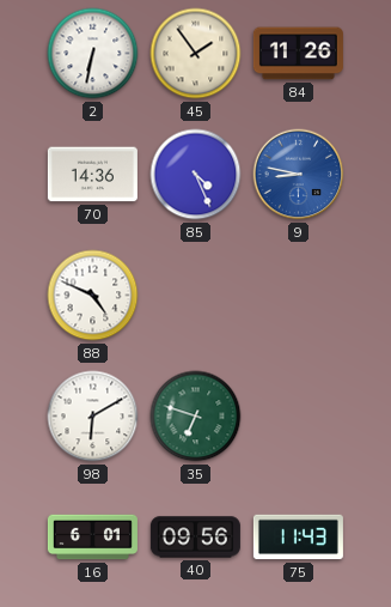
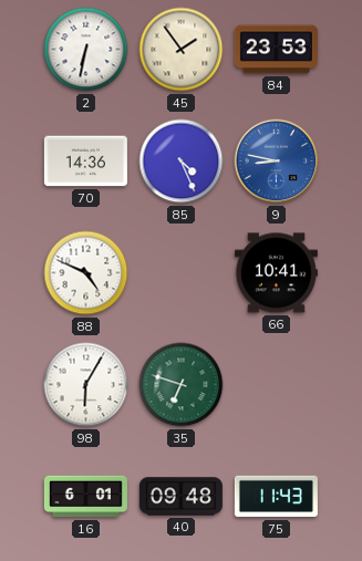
84: 11:26 -> 23:53 (276, 50)
66: none -> 10:41 (276, 273)
98: 6:10 -> 6:05 (86, 385)
40: 09:56 -> 09:48 (180, 497)
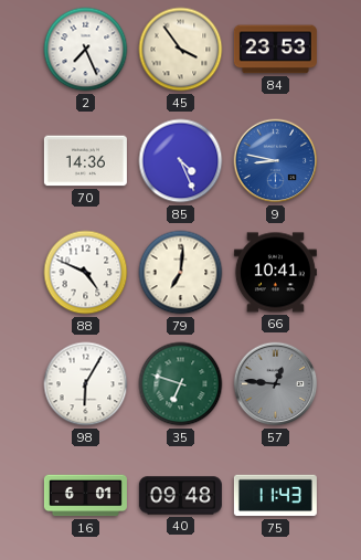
2: 6:32 -> 7:26 (86, 50)
45: 1:54 -> 3:54 (181, 50)
79: none -> 7:01 (181, 273)
57: none -> 12:46 (276, 384)
